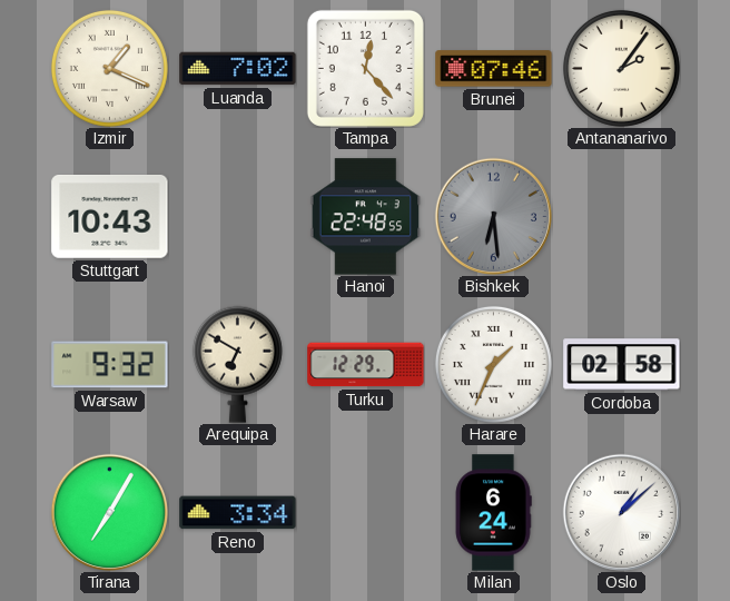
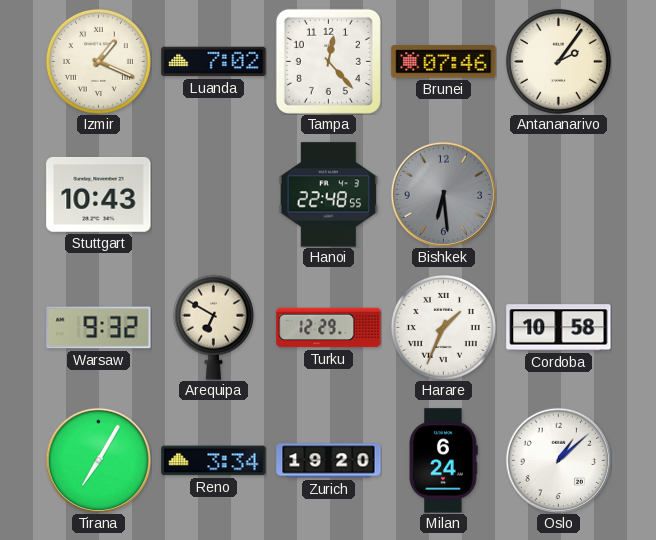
Cordoba: 02:58 -> 10:58 (559, 328)
Zurich: none -> 19:20 (329, 461)
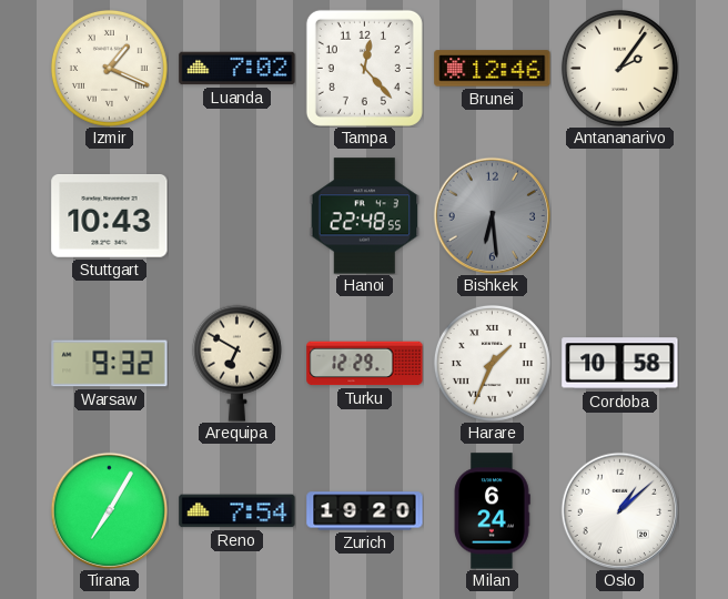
Brunei: 07:46 -> 12:46 (493, 69)
Reno: 3:34 -> 7:54 (237, 511)
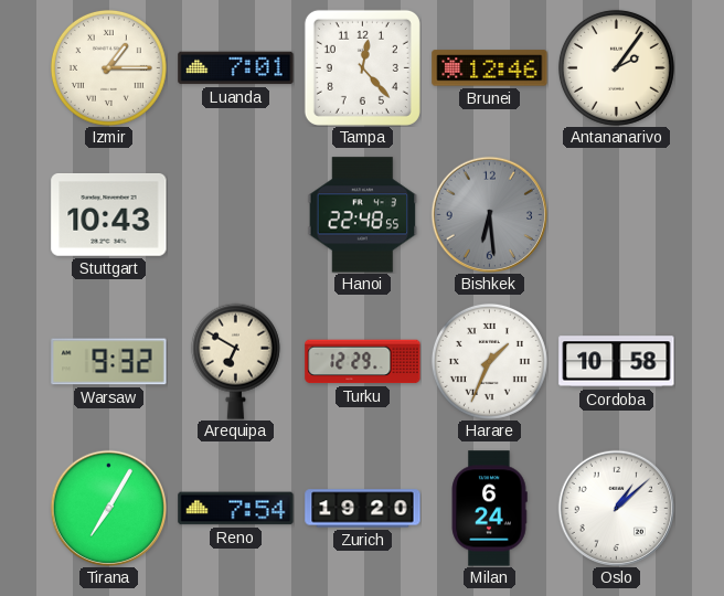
Izmir: 1:19 -> 1:15 (108, 67)
Luanda: 7:02 -> 7:01 (236, 68)
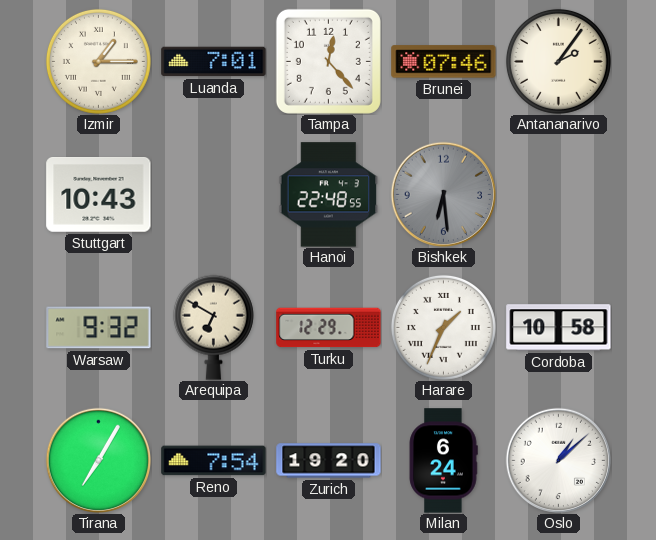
Brunei: 12:46 -> 07:46 (444, 62)
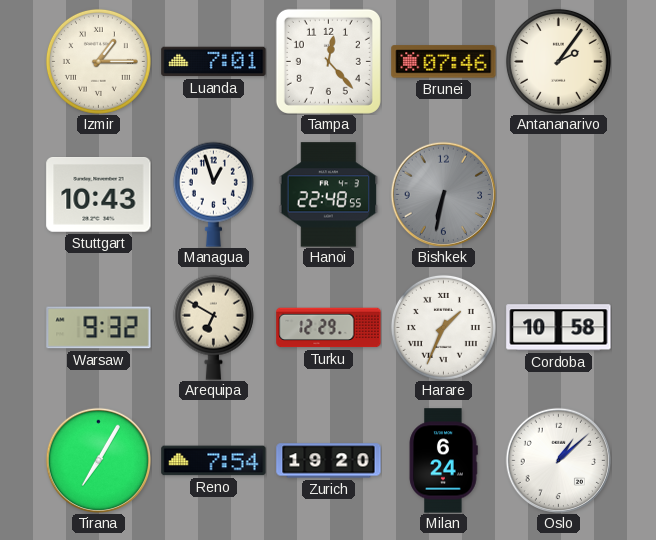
Managua: none -> 12:57 (213, 194)
Bishkek: 6:29 -> 6:32 (443, 194)
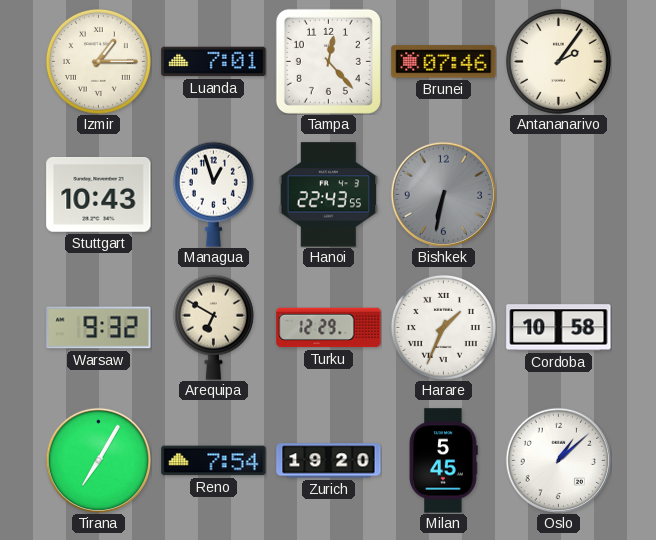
Hanoi: 22:48 -> 22:43 (329, 195)
Milan: 6:24 -> 5:45 (443, 461)
